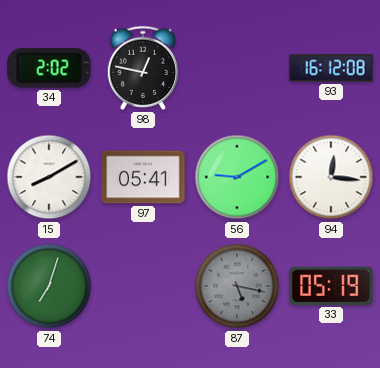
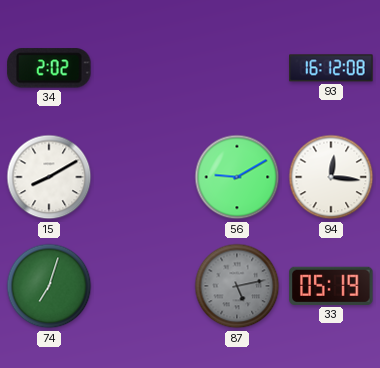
98: 12:47 -> none (143, 68)
97: 05:41 -> none (143, 177)
87: 5:17 -> 5:13 (237, 286)
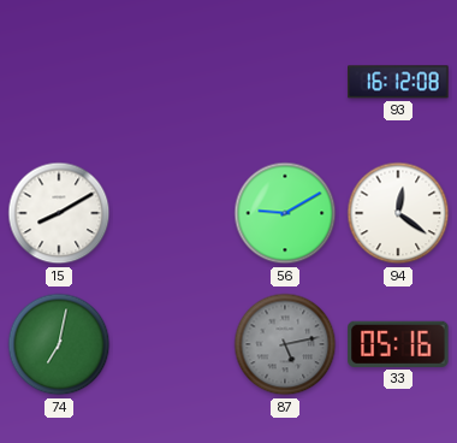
34: 2:02 -> none (49, 68)
94: 12:16 -> 12:21 (398, 213)
74: 7:03 -> 7:02 (59, 344)
33: 05:19 -> 05:16 (398, 344)
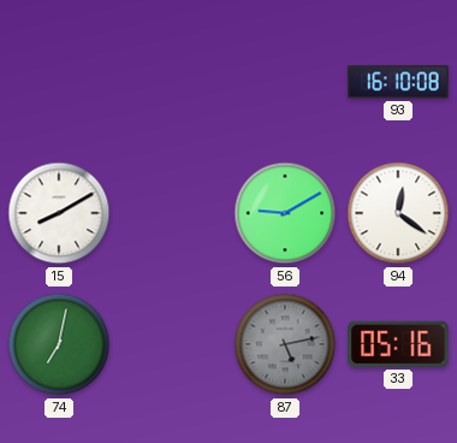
93: 16:12 -> 16:10 (398, 82)
